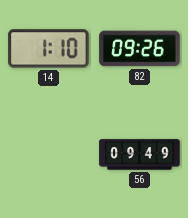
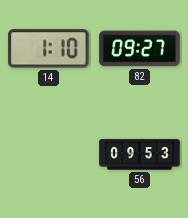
82: 09:26 -> 09:27 (140, 49)
56: 09:49 -> 09:53 (140, 155)
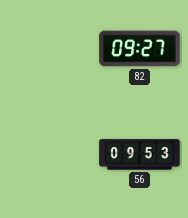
14: 1:10 -> none (49, 49)
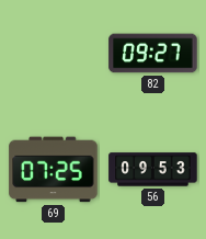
69: none -> 07:25 (54, 170)
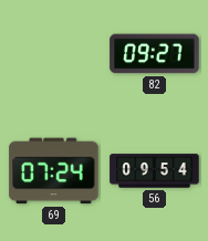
69: 07:25 -> 07:24 (54, 171)
56: 09:53 -> 09:54 (155, 171)
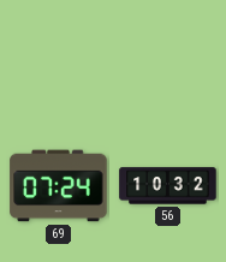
82: 09:27 -> none (155, 54)
56: 09:54 -> 10:32 (168, 186)
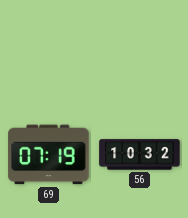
69: 07:24 -> 07:19 (49, 155)
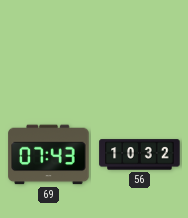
69: 07:19 -> 07:43 (49, 155)
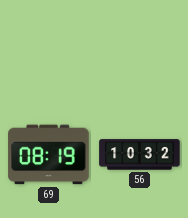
69: 07:43 -> 08:19 (49, 155)
